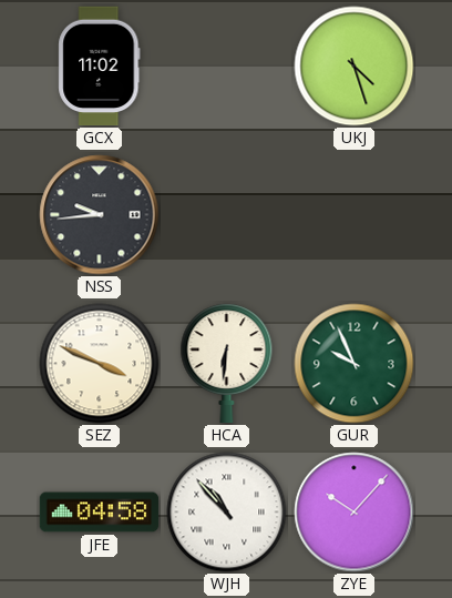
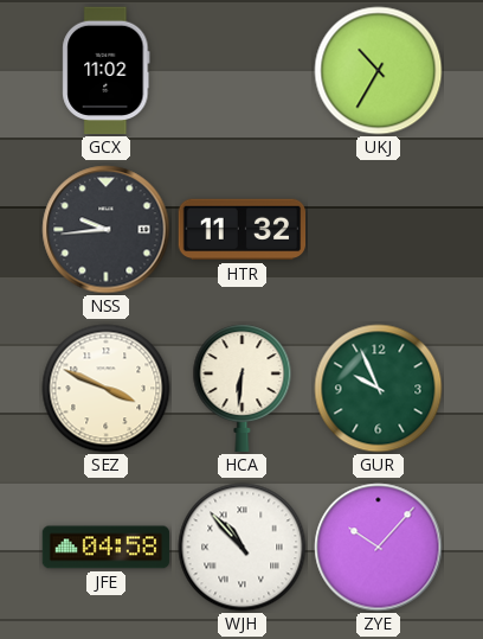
UKJ: 4:27 -> 10:35 (379, 71)
HTR: none -> 11:32 (243, 230)
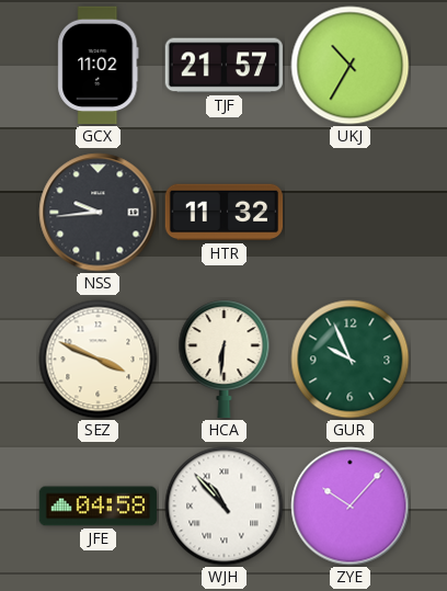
TJF: none -> 21:57 (225, 66)
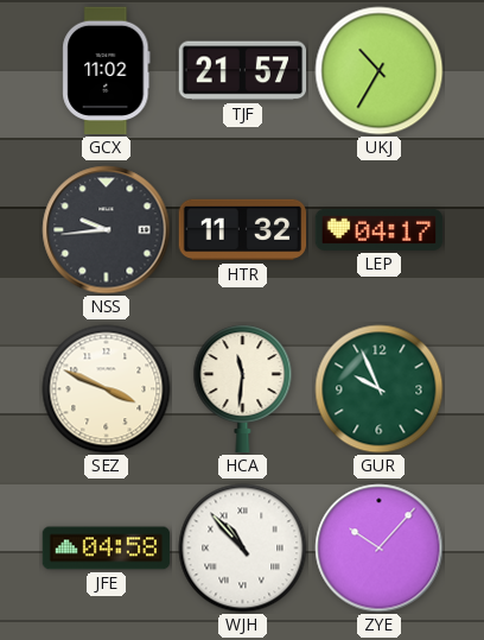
LEP: none -> 04:17 (380, 229)
HCA: 6:31 -> 11:31 (243, 389)
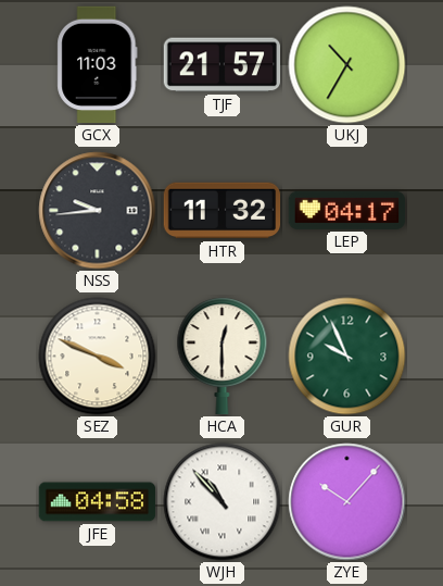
GCX: 11:02 -> 11:03 (98, 65)
HCA: 11:31 -> 12:30 (223, 357)
